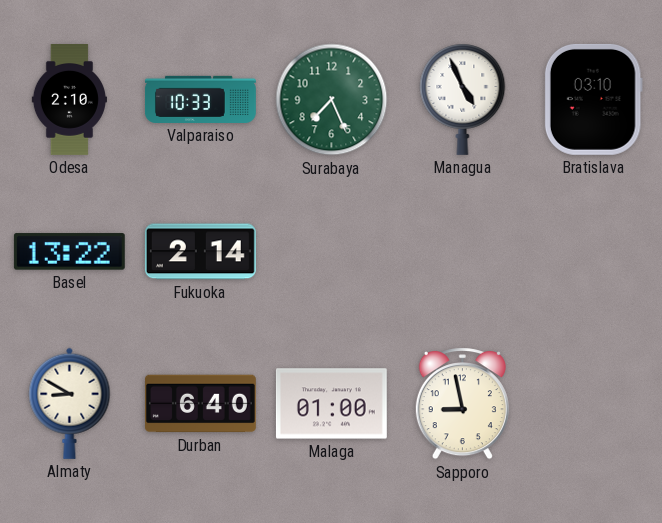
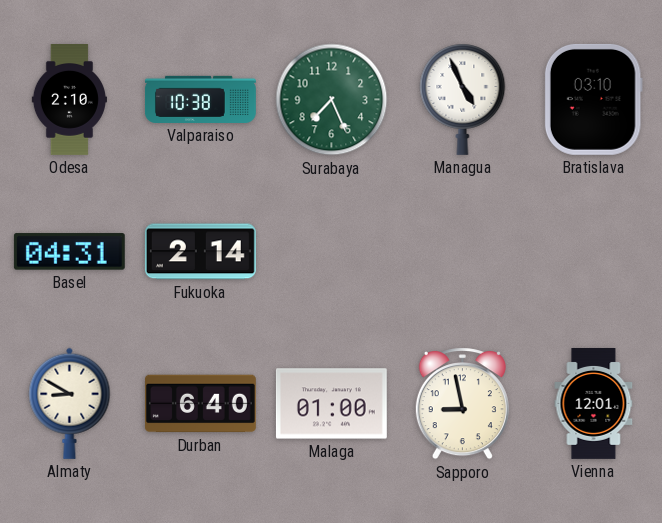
Valparaiso: 10:33 -> 10:38 (200, 99)
Basel: 13:22 -> 04:31 (69, 252)
Vienna: none -> 12:01 (594, 404)
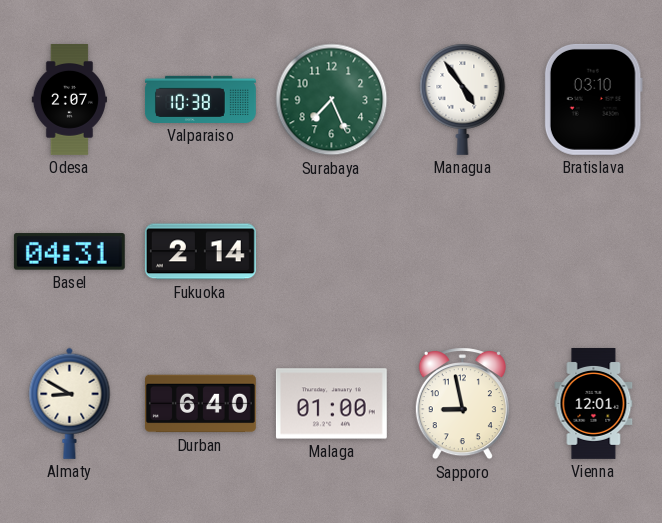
Odesa: 2:10 -> 2:07 (69, 100)
Managua: 4:56 -> 4:54 (463, 99)
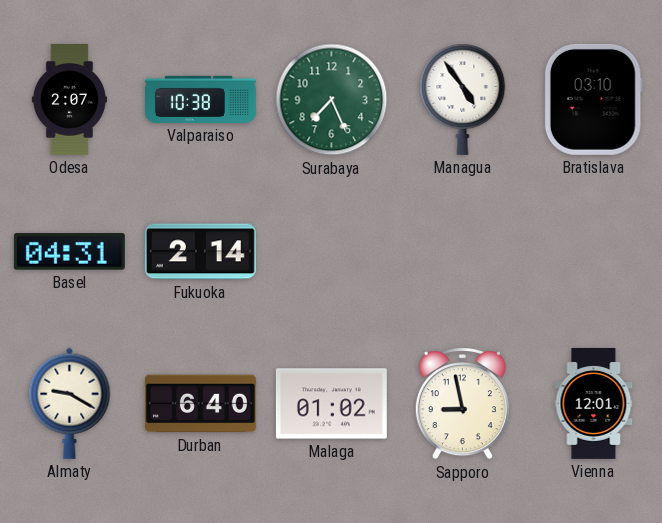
Almaty: 8:50 -> 9:20 (70, 403)
Malaga: 01:00 -> 01:02 (331, 404)
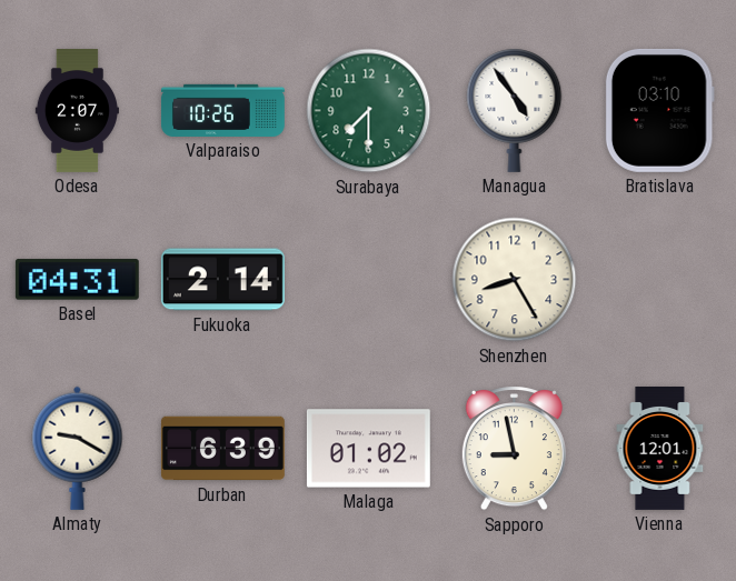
Valparaiso: 10:38 -> 10:26 (222, 110)
Surabaya: 7:26 -> 7:30 (369, 111)
Shenzhen: none -> 8:25 (515, 280)
Durban: 6:40 -> 6:39 (222, 449)
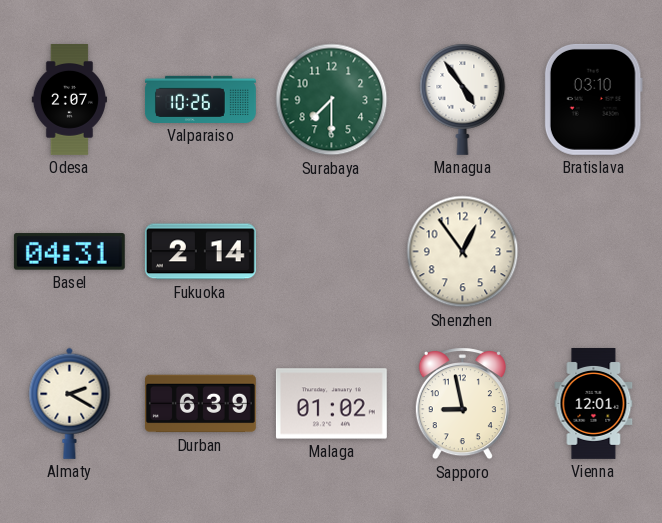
Shenzhen: 8:25 -> 12:54 (463, 252)
Almaty: 9:20 -> 2:20 (70, 403)
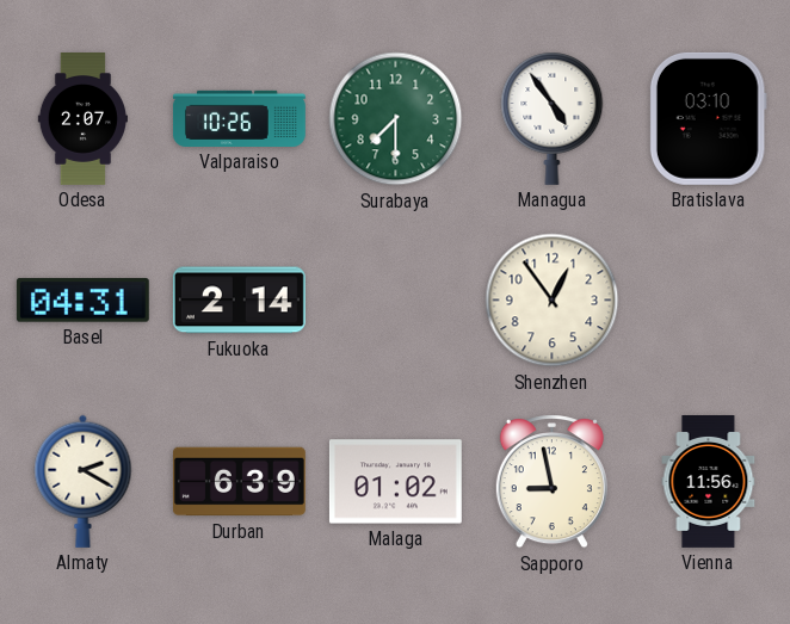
Vienna: 12:01 -> 11:56 (709, 482)
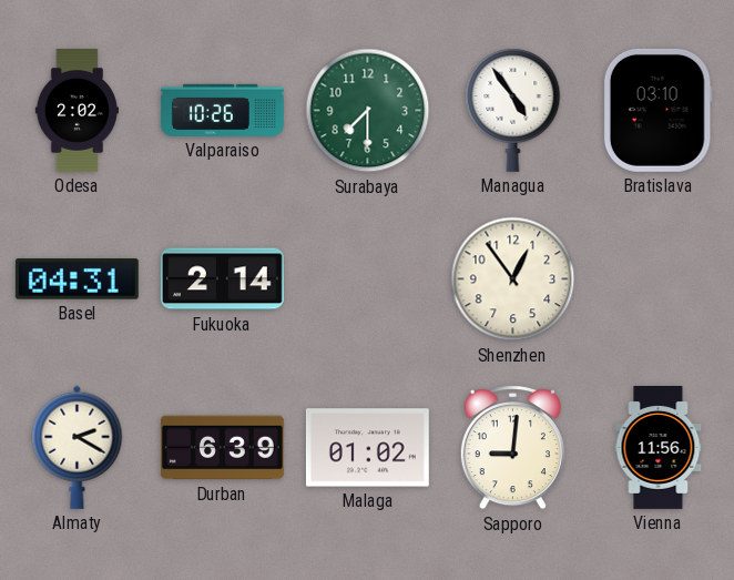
Odesa: 2:07 -> 2:02 (77, 111)
Sapporo: 8:58 -> 9:01 (512, 448)
